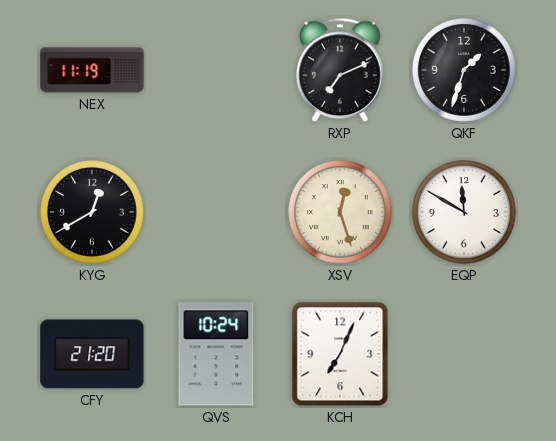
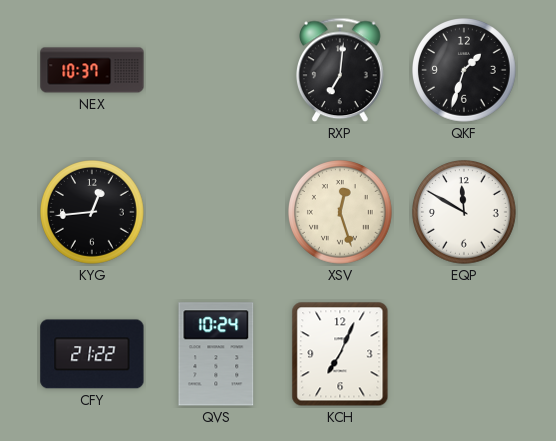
NEX: 11:19 -> 10:37 (92, 70)
RXP: 7:11 -> 7:01 (341, 70)
KYG: 12:40 -> 12:44 (93, 213)
CFY: 21:20 -> 21:22 (92, 354)
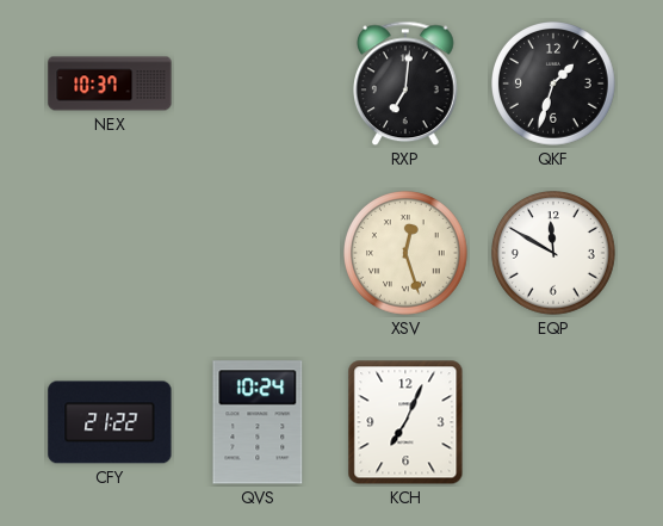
KYG: 12:44 -> none (93, 213)
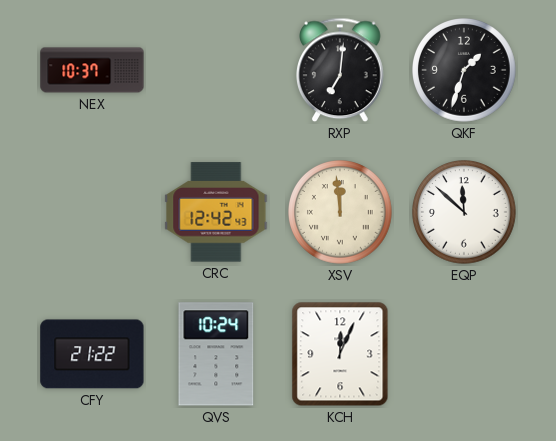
CRC: none -> 12:42 (216, 212)
XSV: 12:27 -> 11:59 (341, 213)
EQP: 11:50 -> 11:52 (465, 213)
KCH: 7:04 -> 12:04 (340, 354)
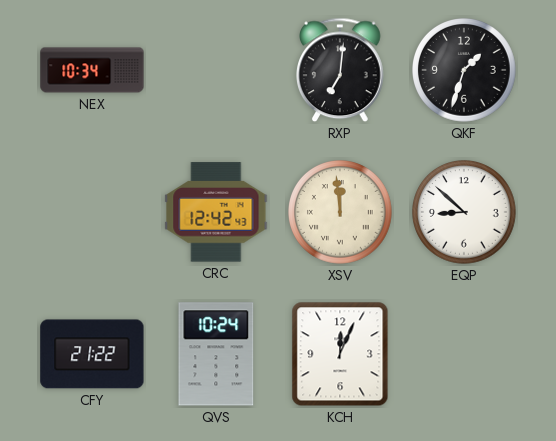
NEX: 10:37 -> 10:34 (92, 70)
EQP: 11:52 -> 8:52 (465, 213)
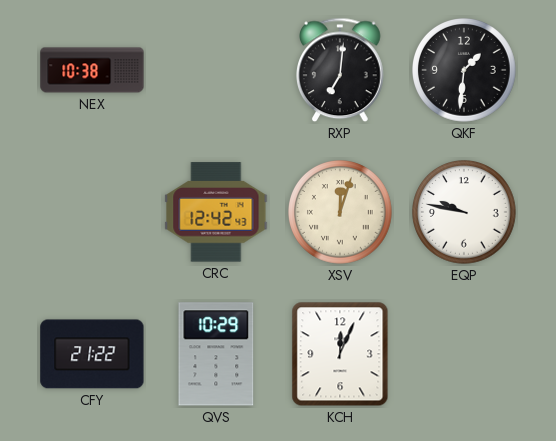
NEX: 10:34 -> 10:38 (92, 70)
QKF: 1:33 -> 1:31 (465, 71)
XSV: 11:59 -> 12:03 (341, 213)
EQP: 8:52 -> 9:47 (465, 213)
QVS: 10:24 -> 10:29 (216, 354)
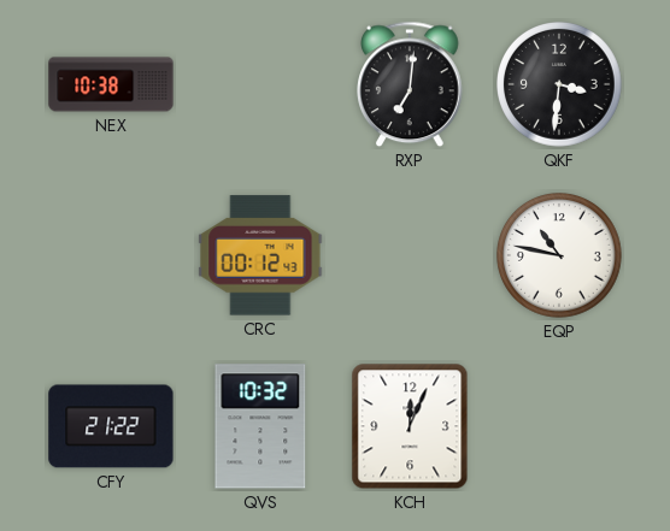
QKF: 1:31 -> 3:31 (560, 85)
CRC: 12:42 -> 00:12 (260, 255)
XSV: 12:03 -> none (341, 213)
EQP: 9:47 -> 10:47 (560, 256)
QVS: 10:29 -> 10:32 (260, 426)
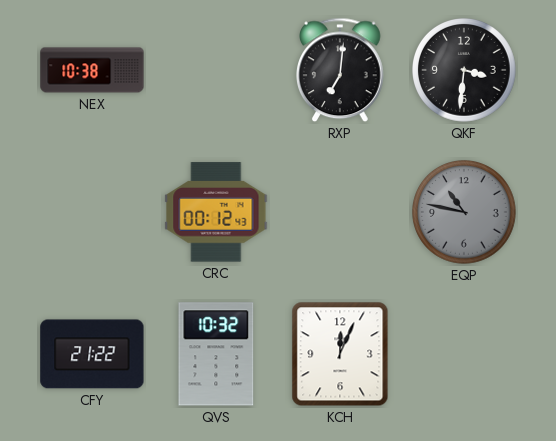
EQP dial: white -> grey (465, 213)
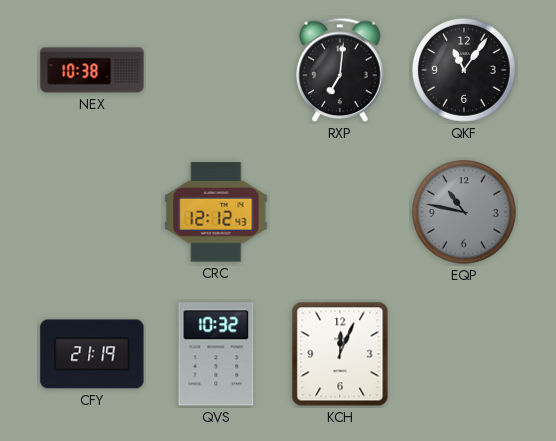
QKF: 3:31 -> 11:06 (465, 71)
CRC: 00:12 -> 12:12 (216, 212)
CFY: 21:22 -> 21:19 (92, 354)
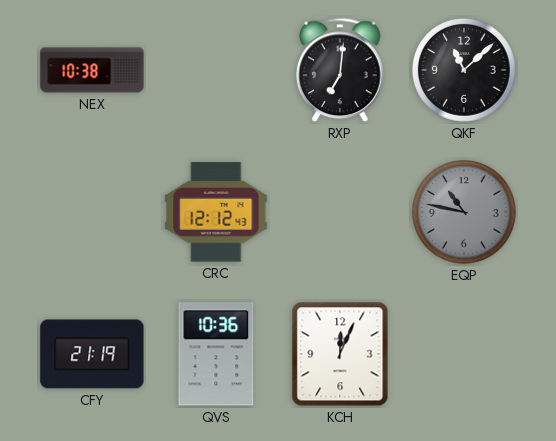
QKF: 11:06 -> 11:08 (465, 71)
QVS: 10:32 -> 10:36 (216, 354)
